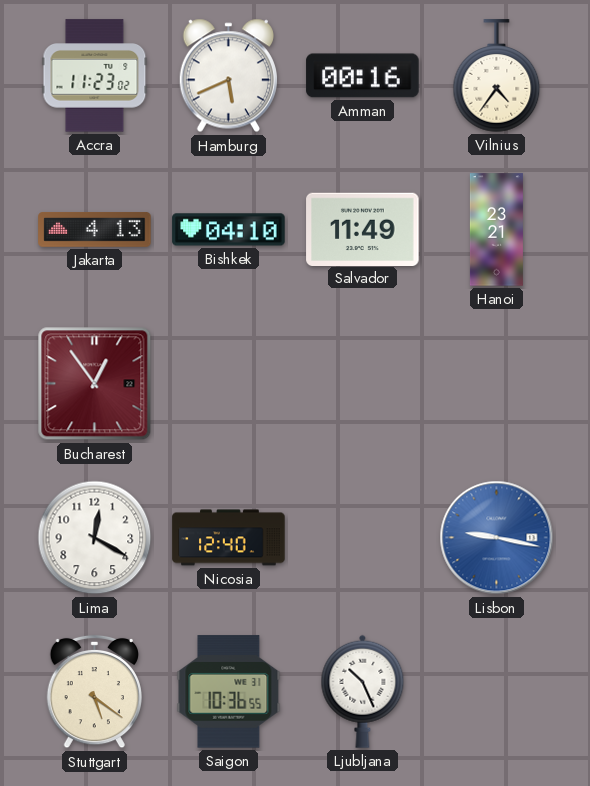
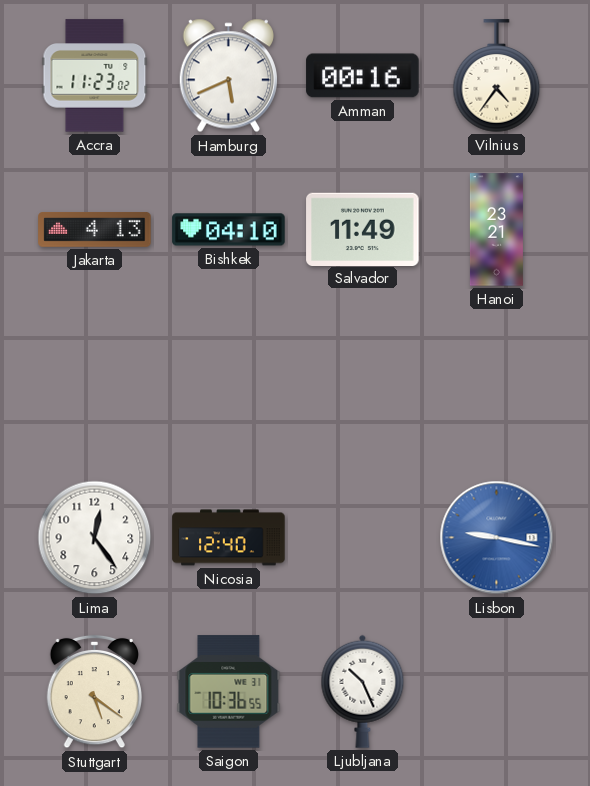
Bucharest: 12:54 -> none (95, 384)
Lima: 12:20 -> 12:24 (95, 538)
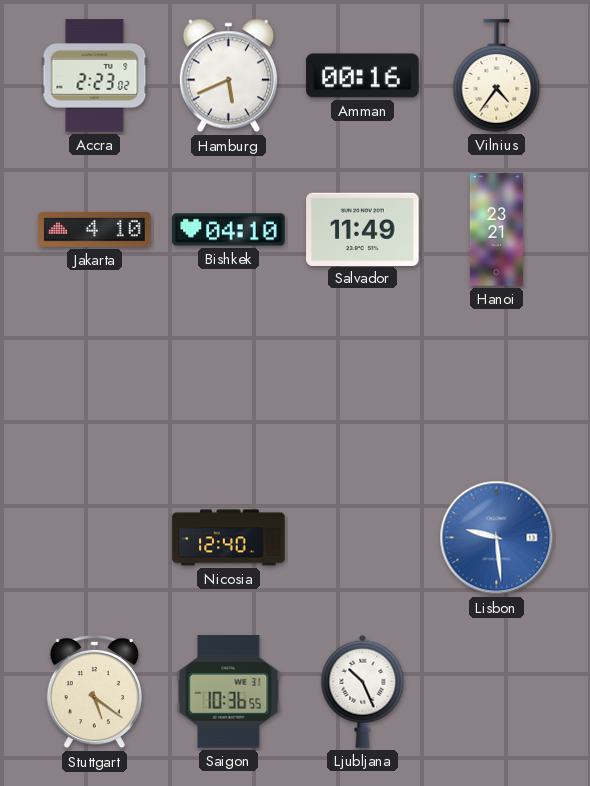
Accra: 11:23 -> 2:23 (95, 76)
Jakarta: 4:13 -> 4:10 (95, 230)
Lima: 12:24 -> none (95, 538)
Lisbon: 9:17 -> 9:29 (497, 538)
